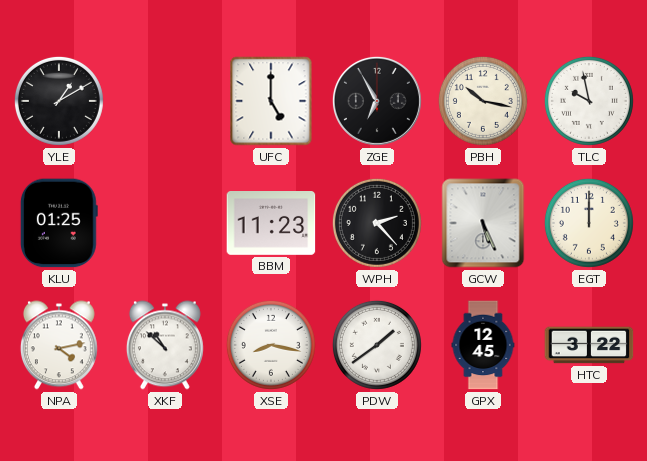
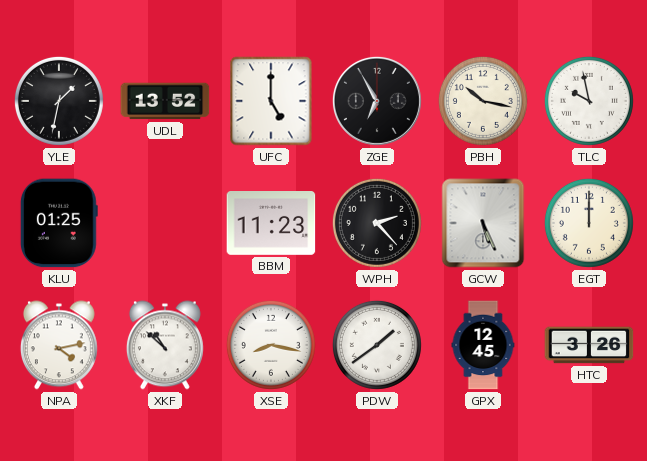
YLE: 1:10 -> 1:32 (59, 101)
UDL: none -> 13:52 (165, 101)
HTC: 3:22 -> 3:26 (589, 345)
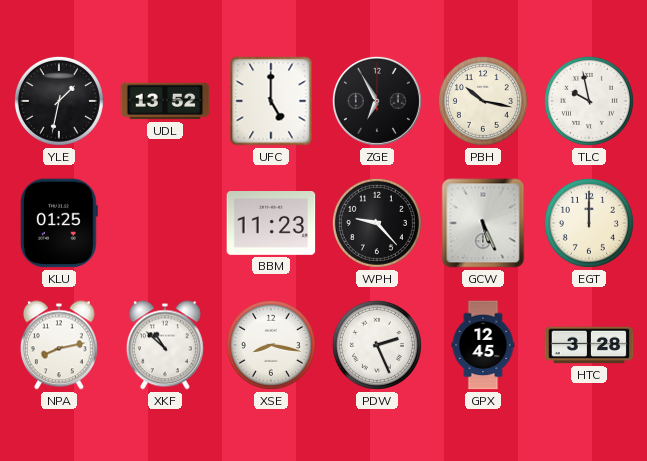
WPH: 2:23 -> 9:23 (377, 223)
NPA: 4:13 -> 8:13 (59, 345)
PDW: 1:39 -> 2:26 (377, 345)
HTC: 3:26 -> 3:28 (589, 345)
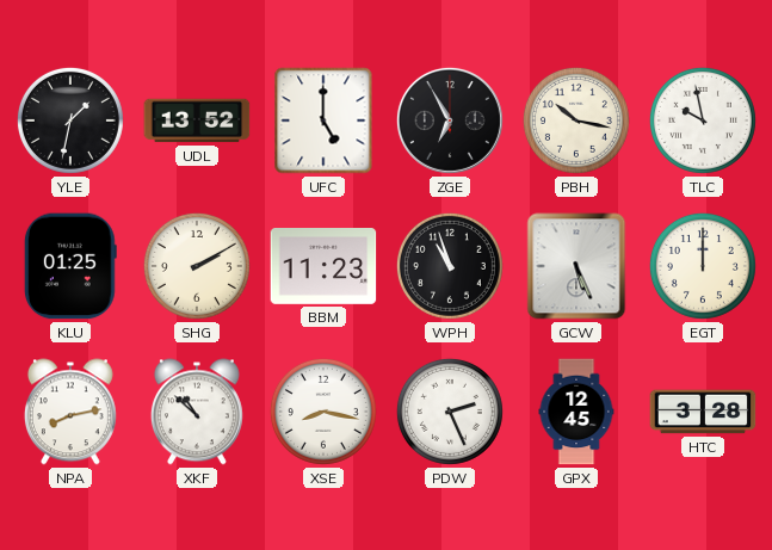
SHG: none -> 2:10 (197, 266)
WPH: 9:23 -> 10:57 (450, 266)
